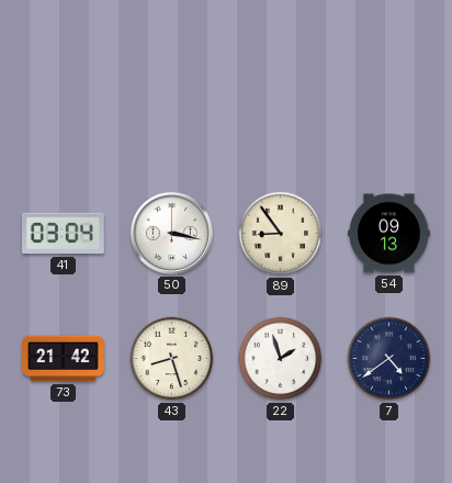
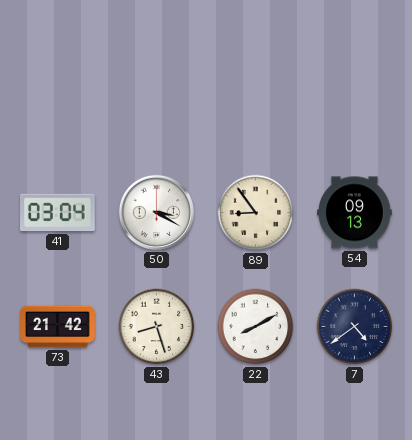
50: 3:17 -> 3:20 (156, 212)
22: 1:57 -> 8:10 (256, 327)
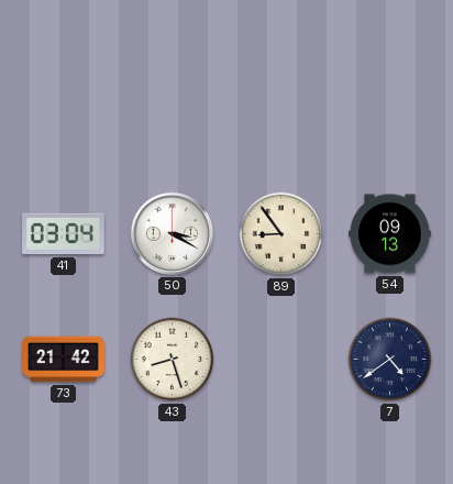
22: 8:10 -> none (256, 327)
